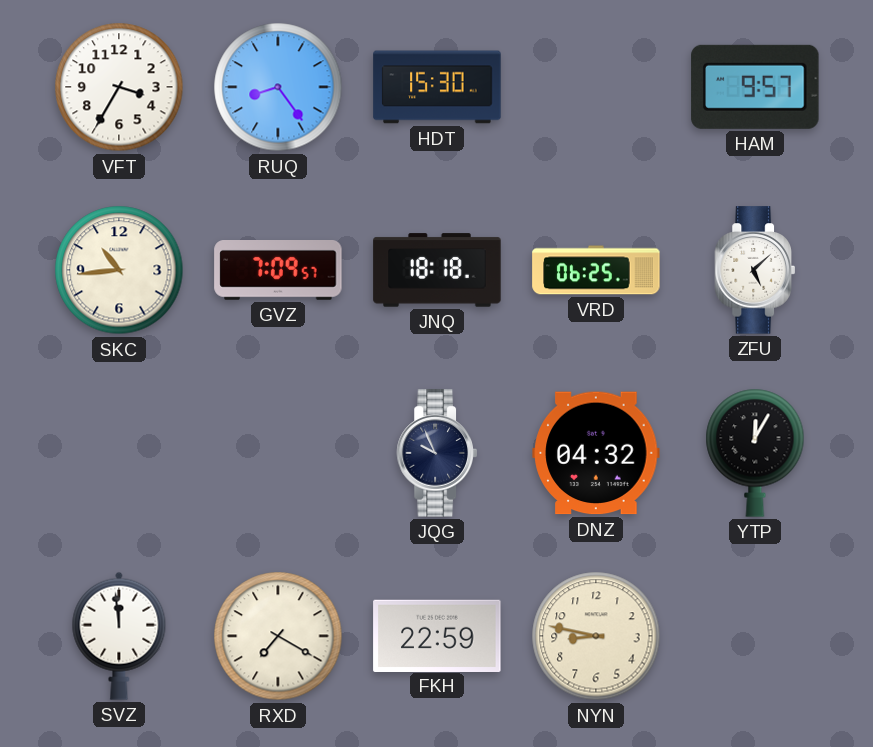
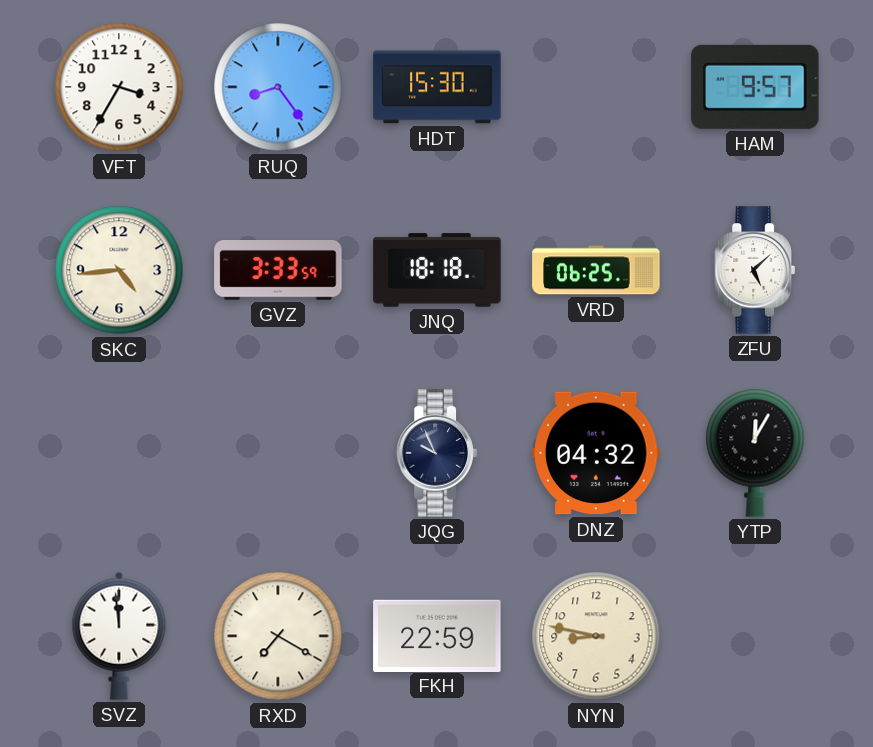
SKC: 10:44 -> 4:44 (119, 270)
GVZ: 7:09 -> 3:33 (278, 271)
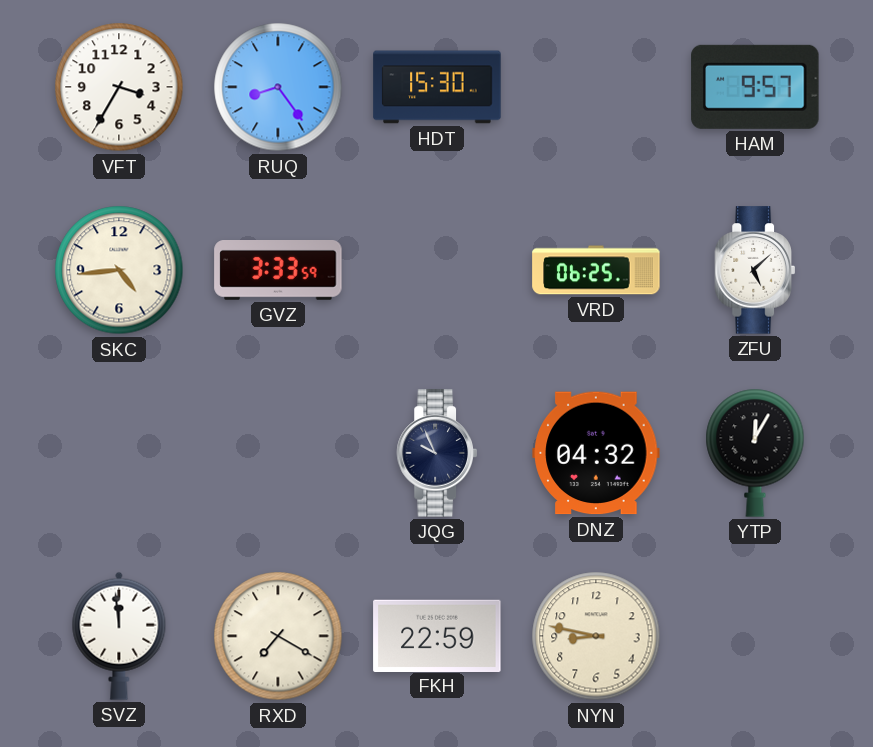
JNQ: 18:18 -> none (437, 270)
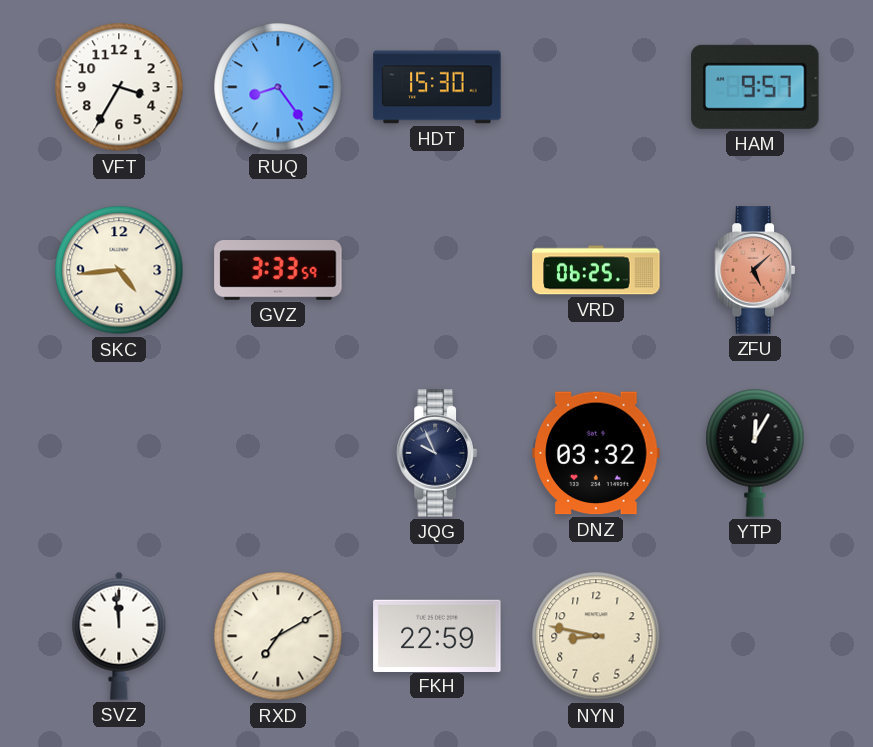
ZFU dial: white -> salmon (755, 270)
DNZ: 04:32 -> 03:32 (596, 453)
RXD: 7:20 -> 7:10 (278, 636)
